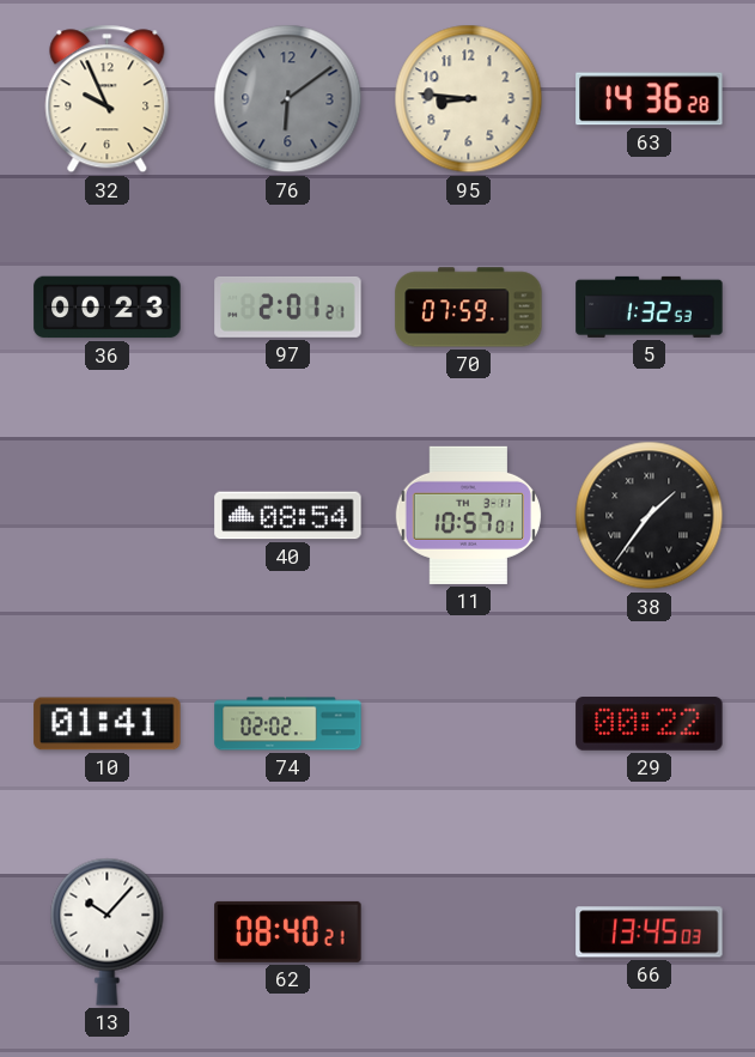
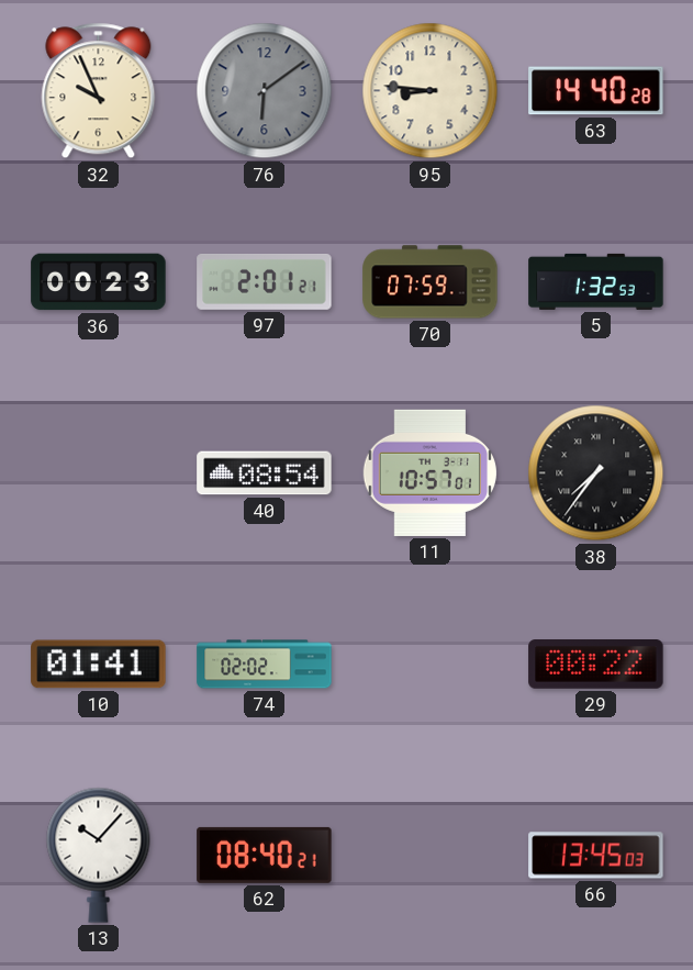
63: 14:36 -> 14:40 (596, 91)
38: 1:36 -> 7:36 (596, 473)
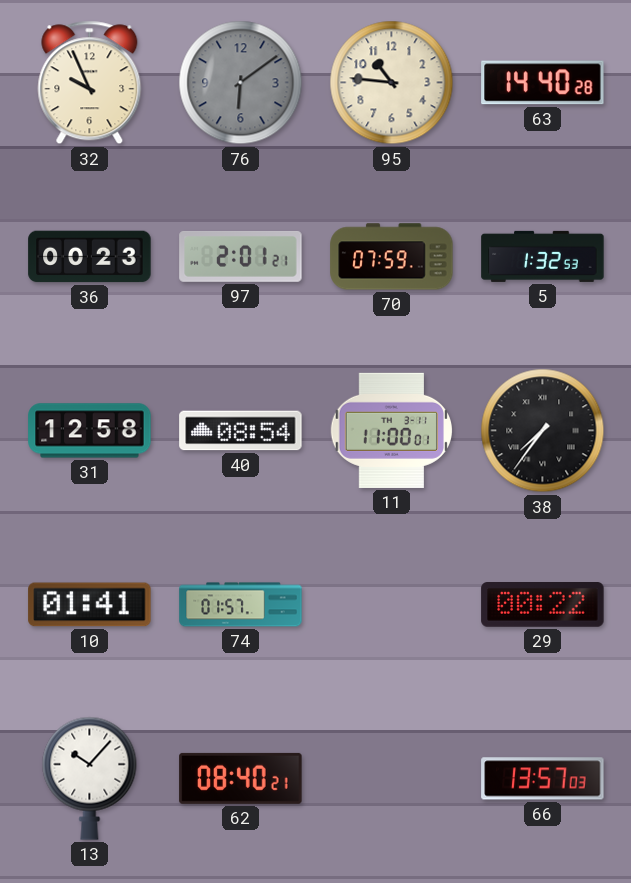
95: 8:46 -> 10:46 (392, 83)
31: none -> 12:58 (90, 431)
11: 10:57 -> 11:00 (391, 430)
74: 02:02 -> 01:57 (241, 605)
66: 13:45 -> 13:57 (543, 779)
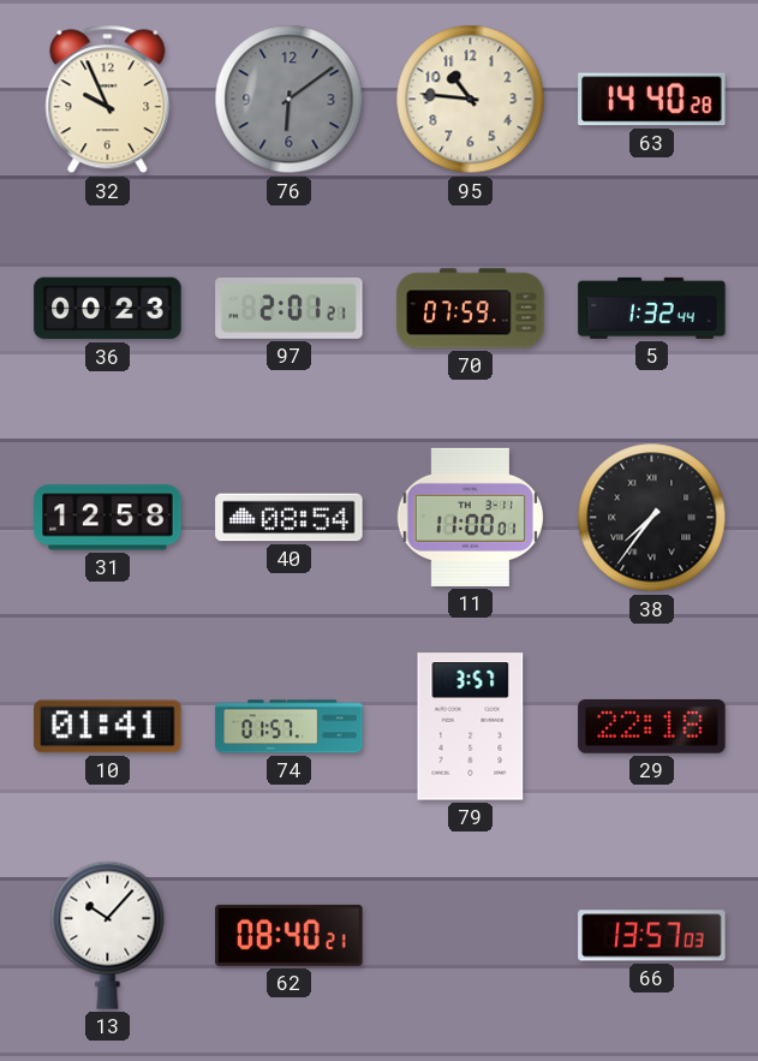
5: 1:32:53 -> 1:32:44 (652, 308)
79: none -> 3:57 (471, 727)
29: 00:22 -> 22:18 (652, 727)
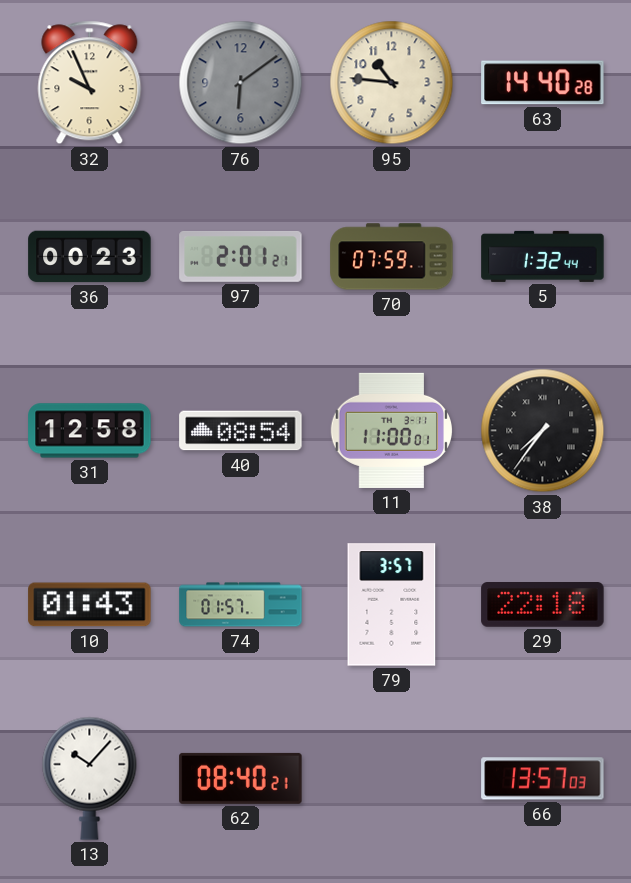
10: 01:41 -> 01:43 (90, 605)
